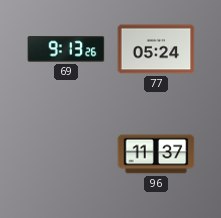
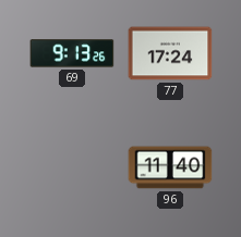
77: 05:24 -> 17:24 (170, 53)
96: 11:37 -> 11:40 (170, 167)
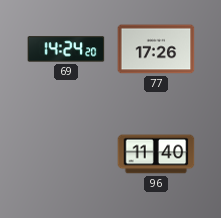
69: 9:13 -> 14:24 (66, 49)
77: 17:24 -> 17:26 (156, 49)
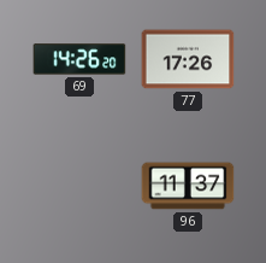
69: 14:24 -> 14:26 (79, 59)
96: 11:40 -> 11:37 (188, 186)
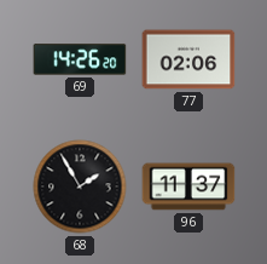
77: 17:26 -> 02:06 (188, 59)
68: none -> 1:55 (80, 186)
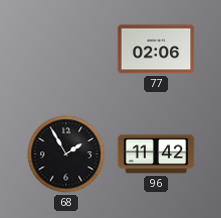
69: 14:26 -> none (80, 59)
96: 11:37 -> 11:42 (156, 154)
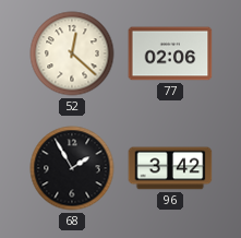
52: none -> 12:22 (72, 53)
96: 11:42 -> 3:42 (170, 168)
